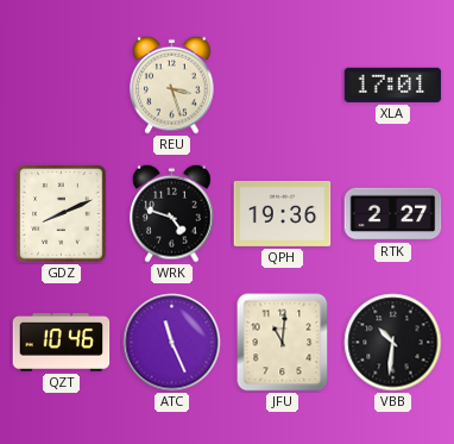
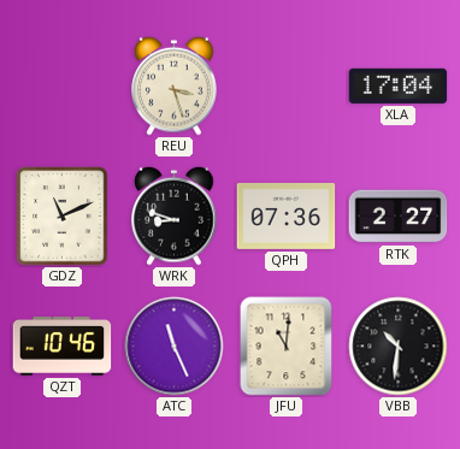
XLA: 17:01 -> 17:04 (399, 85)
GDZ: 8:11 -> 11:11 (63, 217)
WRK: 4:48 -> 8:48 (175, 215)
QPH: 19:36 -> 07:36 (287, 215)
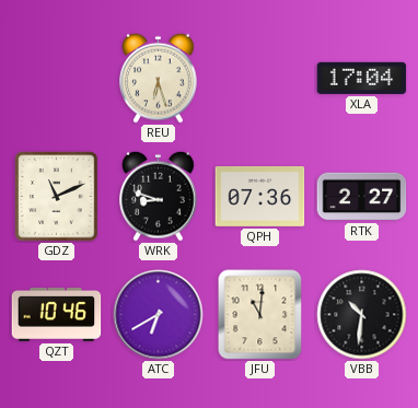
REU: 3:27 -> 6:27 (159, 78)
ATC: 11:26 -> 6:40 (159, 315)
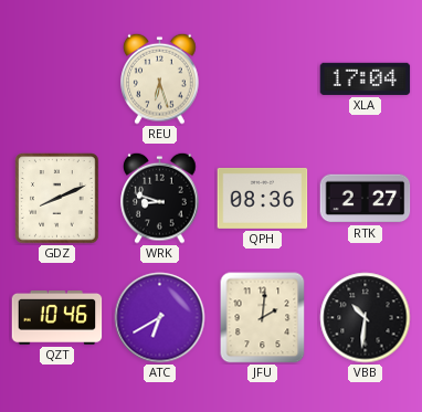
GDZ: 11:11 -> 8:11 (57, 199)
QPH: 07:36 -> 08:36 (263, 198)
JFU: 11:01 -> 2:01 (263, 318)
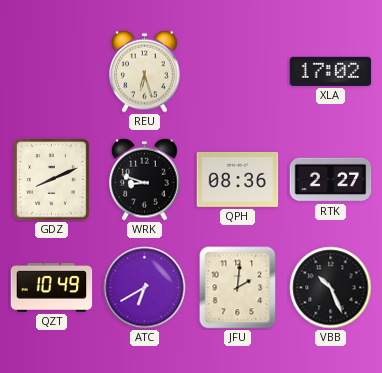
XLA: 17:04 -> 17:02 (331, 71)
QZT: 10:46 -> 10:49 (52, 287)
VBB: 10:31 -> 10:26 (331, 288)
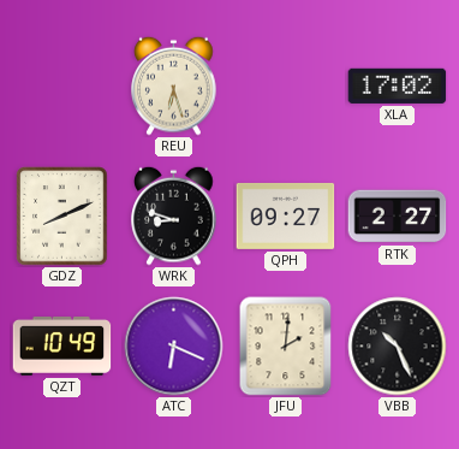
QPH: 08:36 -> 09:27 (286, 215)
ATC: 6:40 -> 6:19 (174, 347)
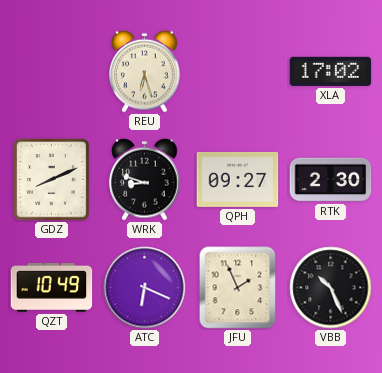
RTK: 2:27 -> 2:30 (331, 180)
JFU: 2:01 -> 1:56 (238, 288)
